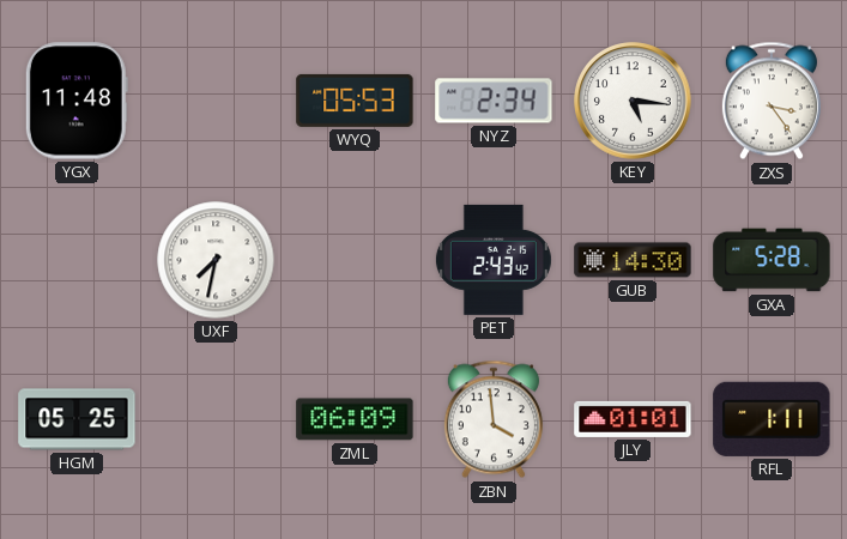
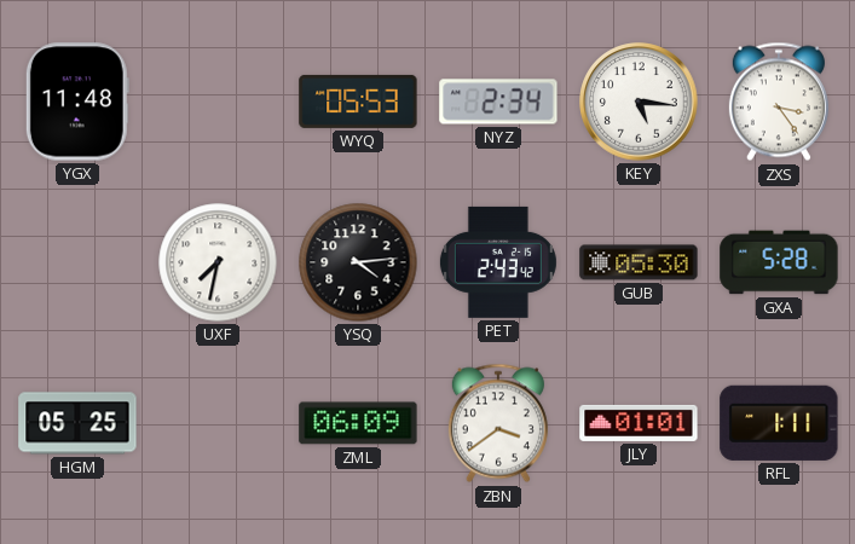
YSQ: none -> 4:14 (358, 262)
GUB: 14:30 -> 05:30 (639, 262)
ZBN: 3:59 -> 3:39 (498, 423)
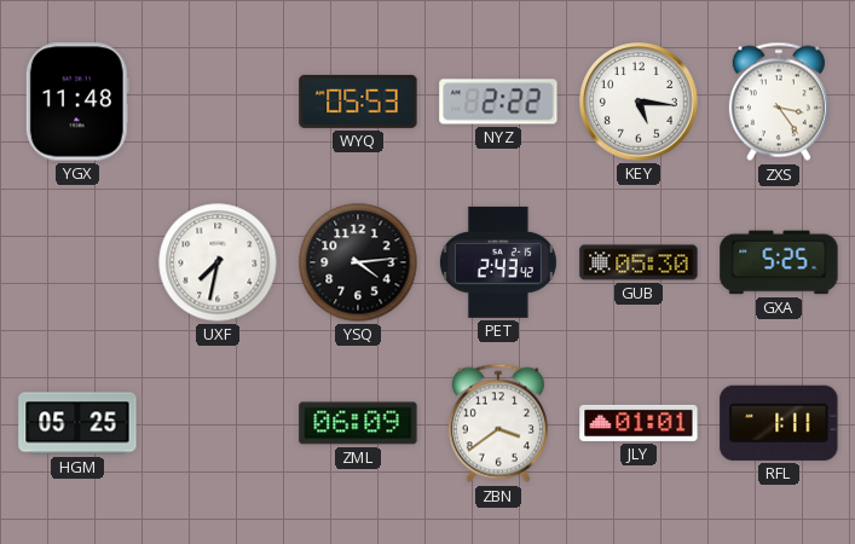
NYZ: 2:34 -> 2:22 (498, 102)
GXA: 5:28 -> 5:25 (779, 262)
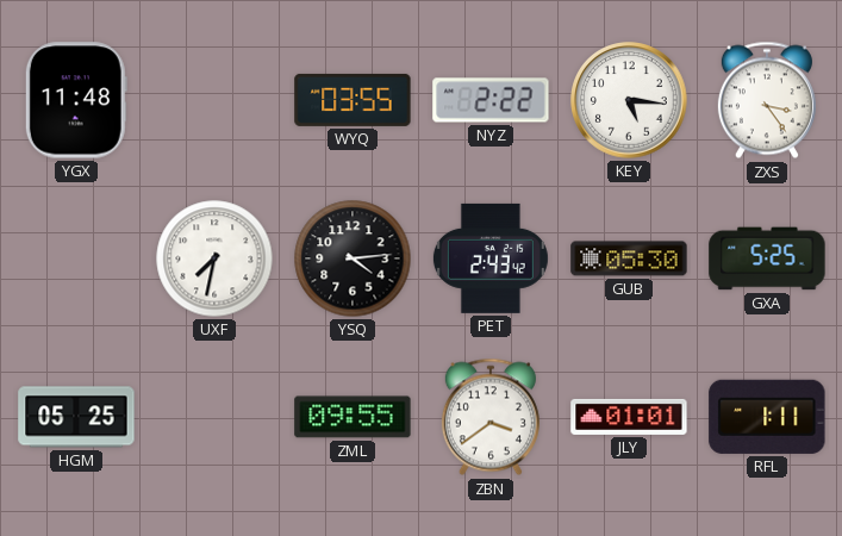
WYQ: 05:53 -> 03:55 (353, 100)
ZML: 06:09 -> 09:55 (353, 417)
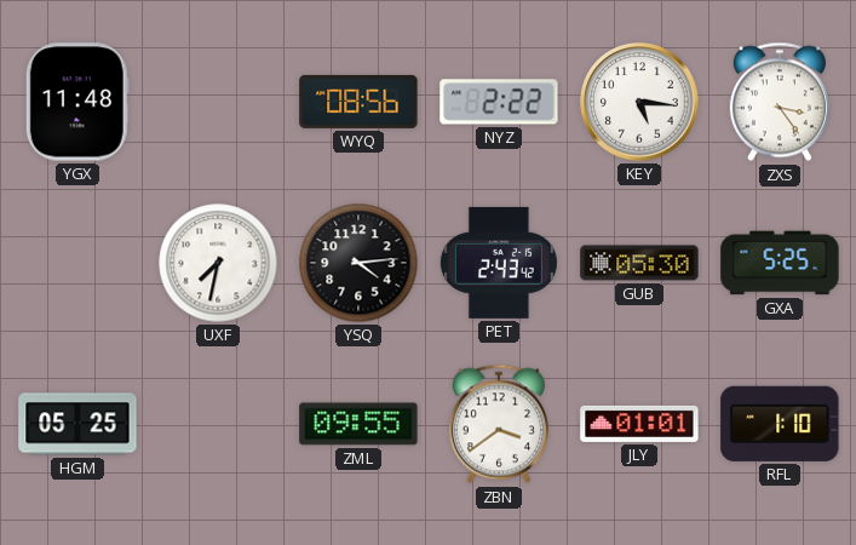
WYQ: 03:55 -> 08:56 (358, 102)
RFL: 1:11 -> 1:10 (780, 424)
